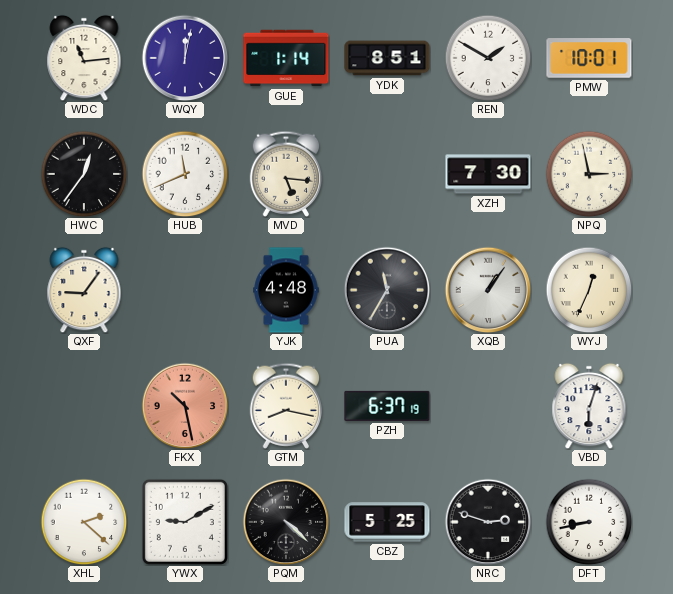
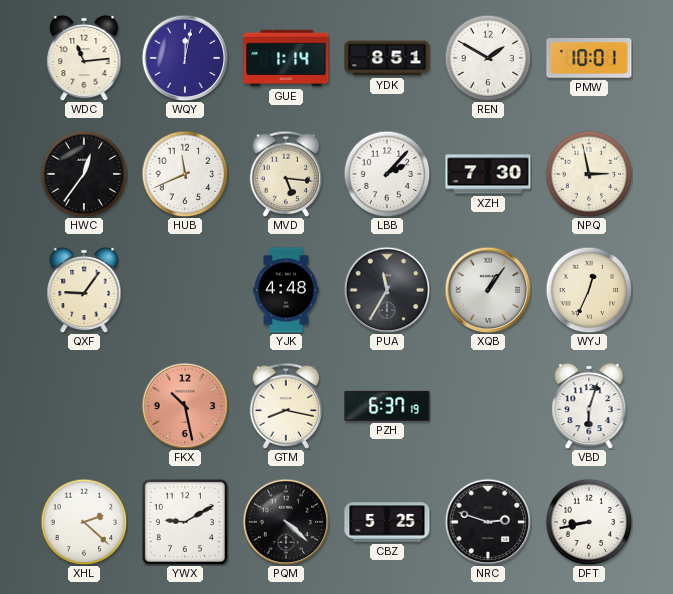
LBB: none -> 2:07 (387, 174)
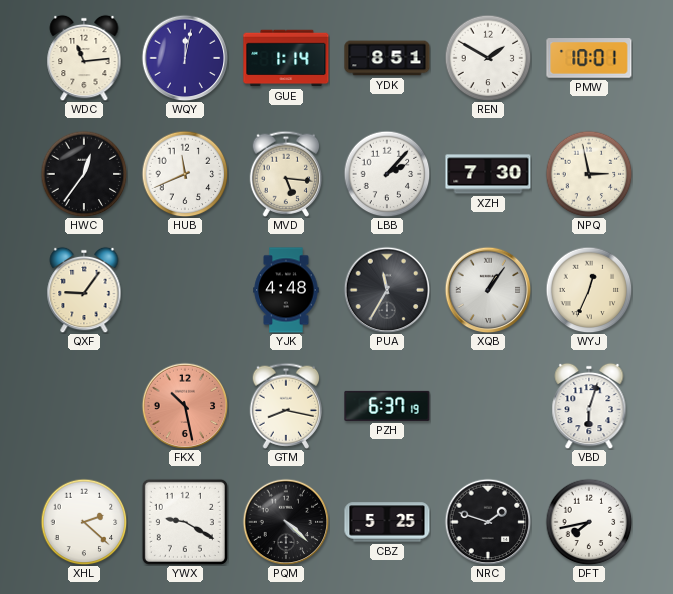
YWX: 9:10 -> 9:20 (185, 522)
NRC: 2:48 -> 1:48 (488, 522)
DFT: 8:43 -> 7:43 (589, 522)
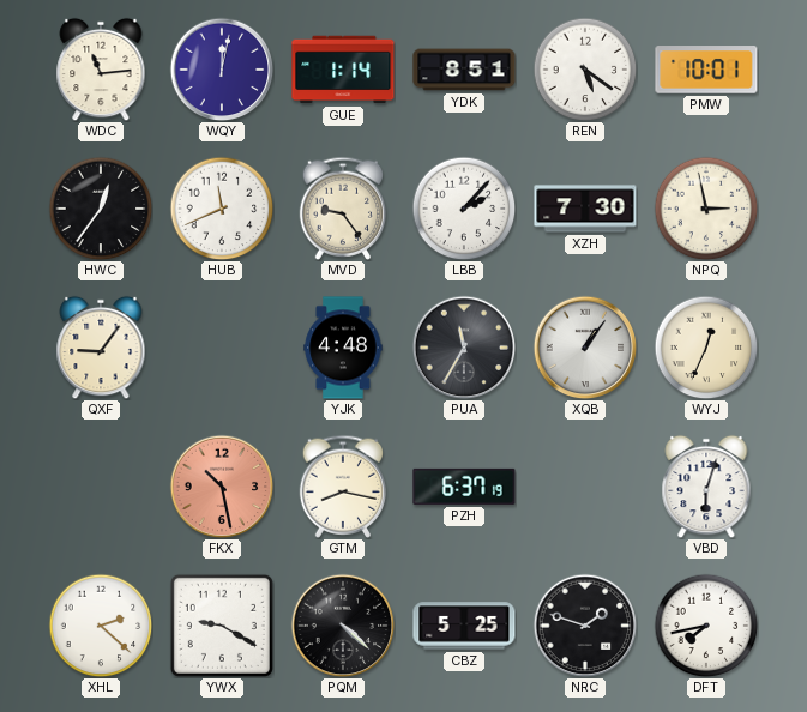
REN: 1:50 -> 5:21 (585, 70)
MVD: 5:16 -> 9:24 (343, 209)
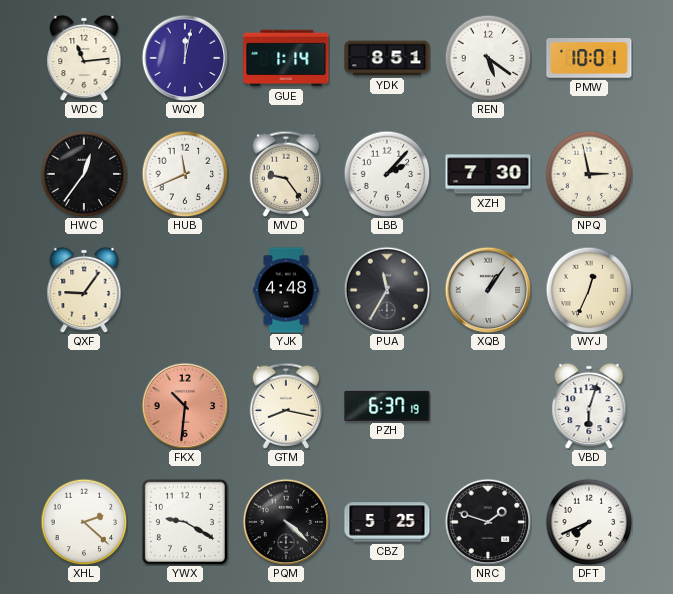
FKX: 10:28 -> 10:31 (185, 406)
DFT: 7:43 -> 7:41 (589, 522)
